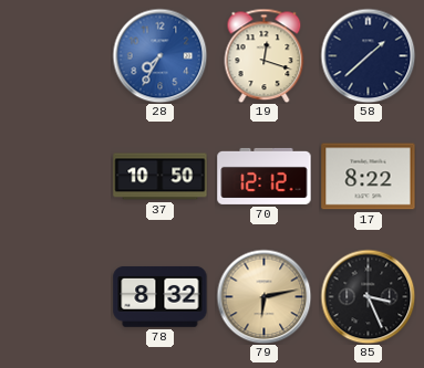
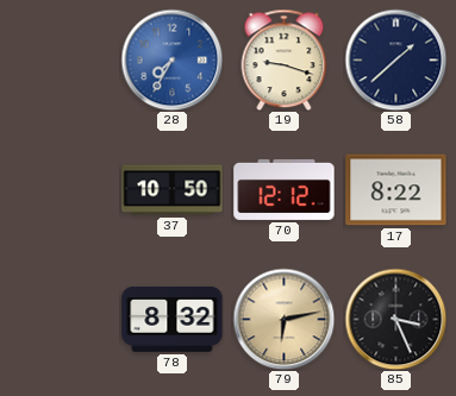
19: 12:18 -> 9:18 (285, 59)
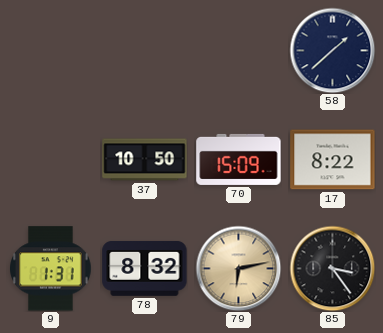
28: 7:35 -> none (171, 59)
19: 9:18 -> none (285, 59)
70: 12:12 -> 15:09 (239, 159)
9: none -> 1:31 (51, 269)
85: 3:26 -> 3:24 (332, 268)
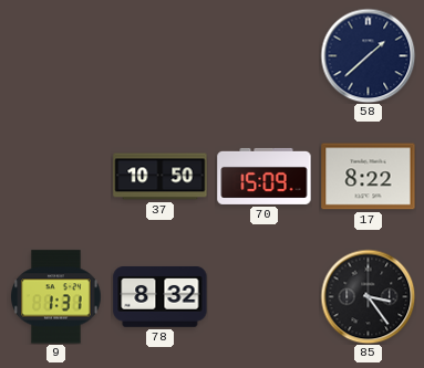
79: 6:13 -> none (238, 268)
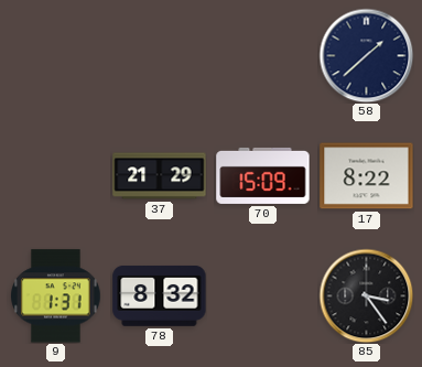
37: 10:50 -> 21:29 (160, 176)
